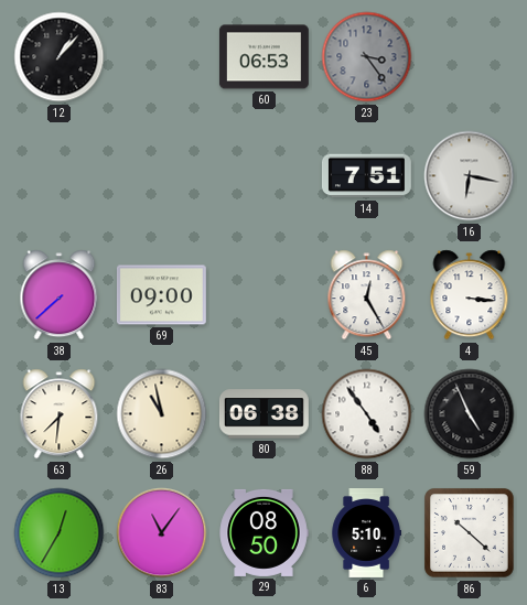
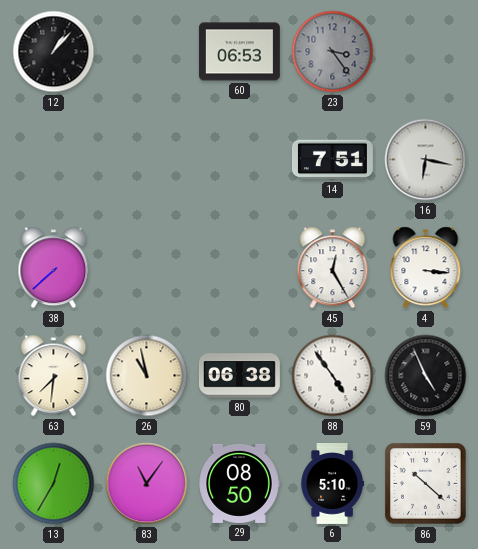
69: 09:00 -> none (161, 295)
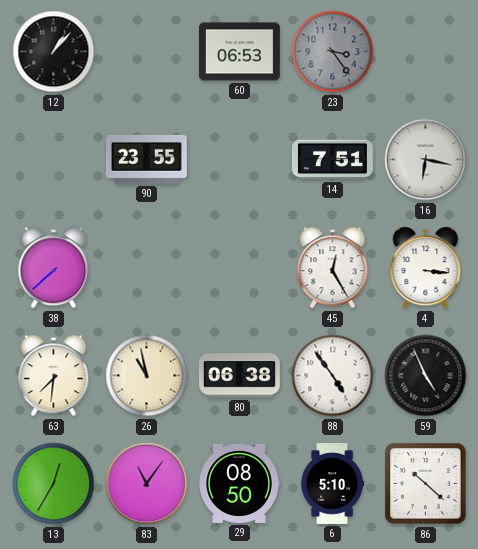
90: none -> 23:55 (146, 160)
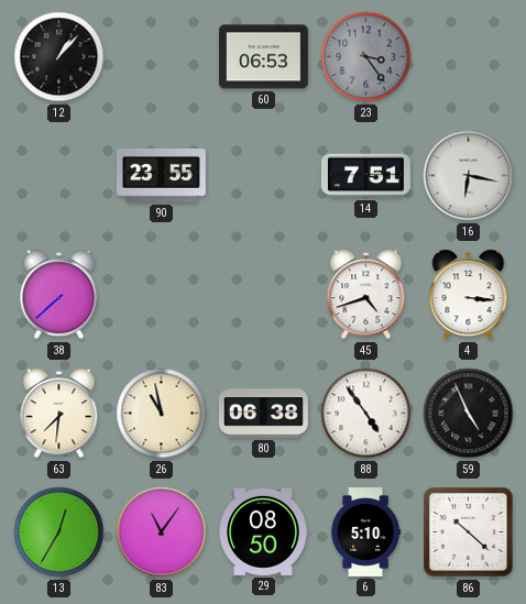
45: 12:25 -> 4:42 (366, 295)
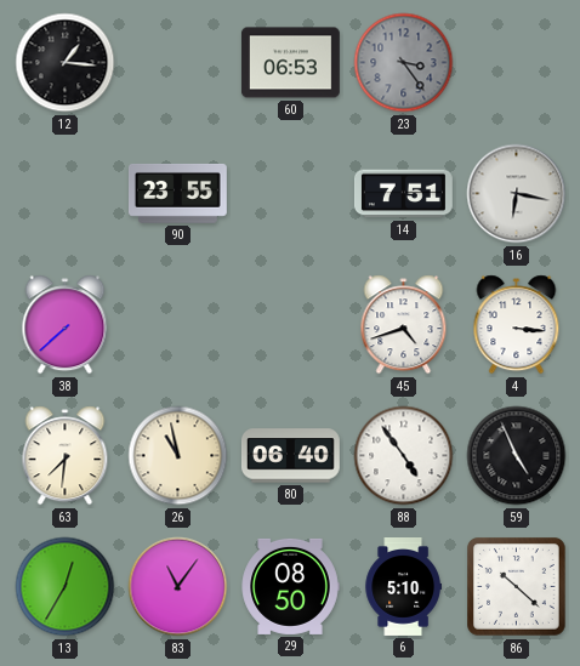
12: 1:07 -> 1:16 (66, 63)
80: 06:38 -> 06:40 (290, 456)
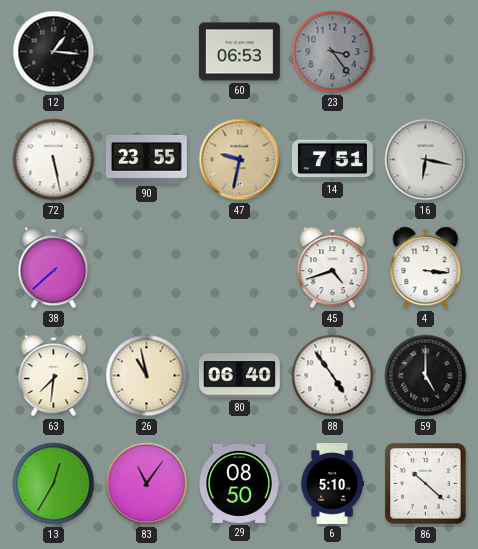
72: none -> 5:28 (54, 160)
47: none -> 9:32 (240, 160)
59: 4:56 -> 5:00 (426, 376)
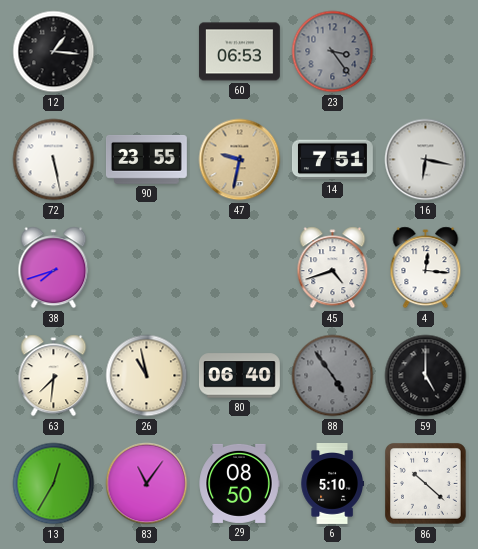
38: 7:38 -> 7:42 (54, 268)
4: 3:16 -> 12:16 (426, 268)
88 dial: white -> grey (333, 376)
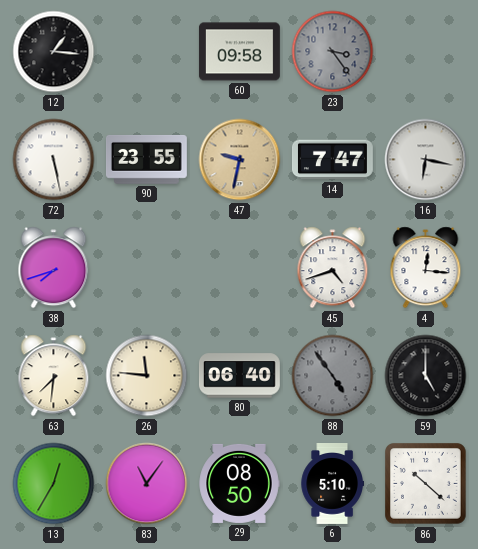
60: 06:53 -> 09:58 (239, 52)
14: 7:51 -> 7:47 (332, 160)
26: 10:58 -> 11:46 (147, 376)
